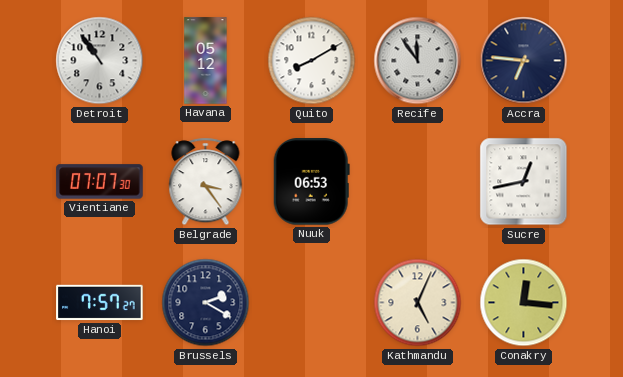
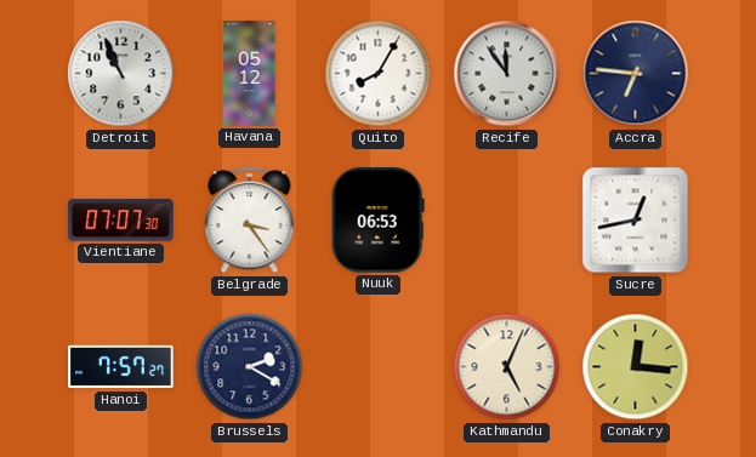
Detroit: 10:54 -> 10:56 (121, 74)
Quito: 8:10 -> 8:05 (379, 74)
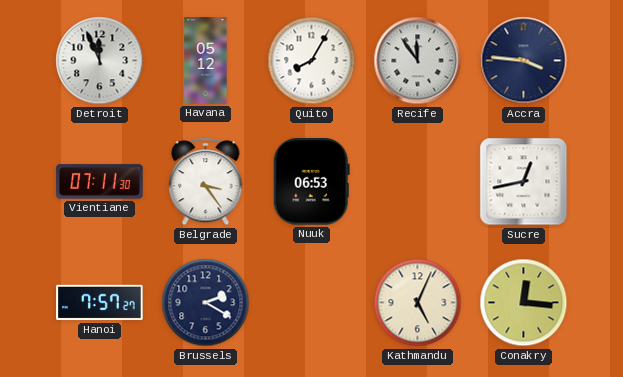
Detroit: 10:56 -> 11:56 (100, 61)
Accra: 6:46 -> 3:46 (524, 61)
Vientiane: 07:07 -> 07:11 (100, 182)
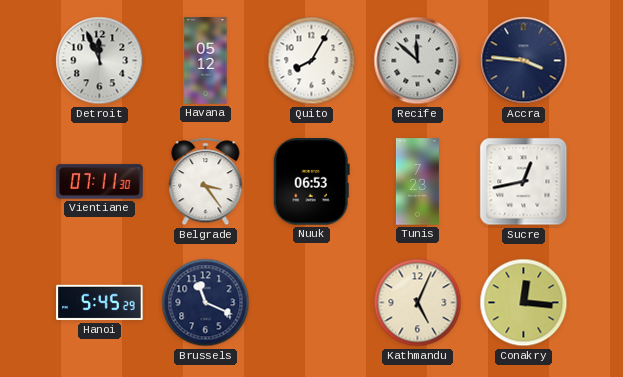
Recife: 11:54 -> 11:52 (418, 61)
Tunis: none -> 7:23 (417, 182)
Hanoi: 7:57 -> 5:45 (100, 303)
Brussels: 2:20 -> 11:19 (206, 303)
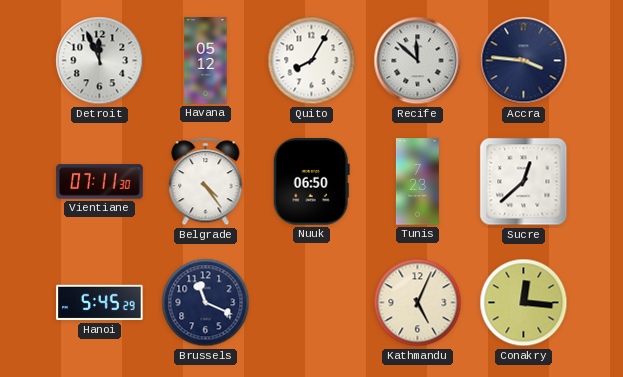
Belgrade: 3:24 -> 4:24 (206, 182)
Nuuk: 06:53 -> 06:50 (311, 182)
Sucre: 12:43 -> 12:38 (524, 182)
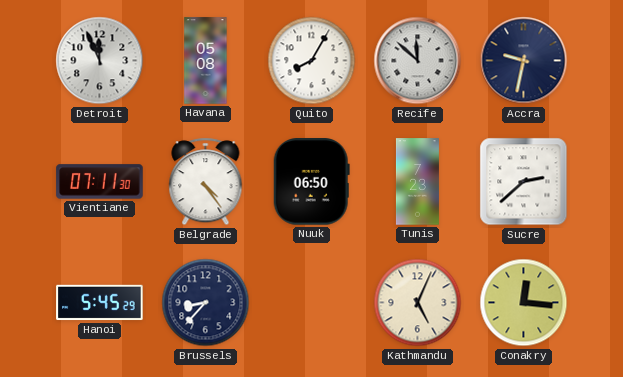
Havana: 05:12 -> 05:08 (206, 61)
Accra: 3:46 -> 9:32 (524, 61)
Sucre: 12:38 -> 2:38 (524, 182)
Brussels: 11:19 -> 8:37 (206, 303)
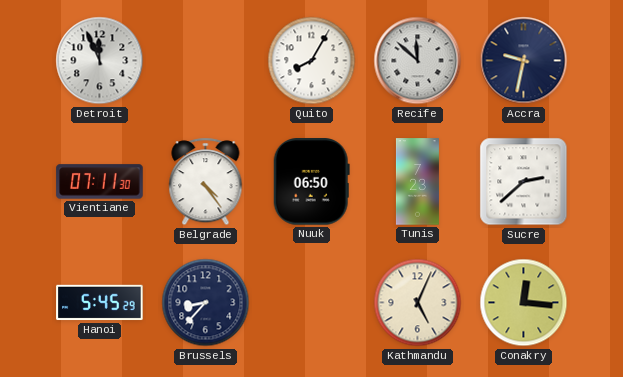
Havana: 05:08 -> none (206, 61)
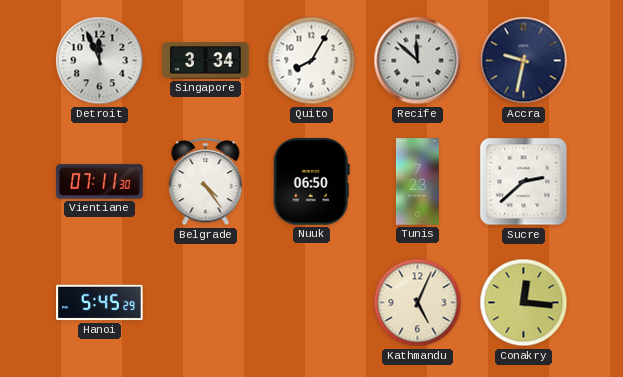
Singapore: none -> 3:34 (206, 61)
Brussels: 8:37 -> none (206, 303)
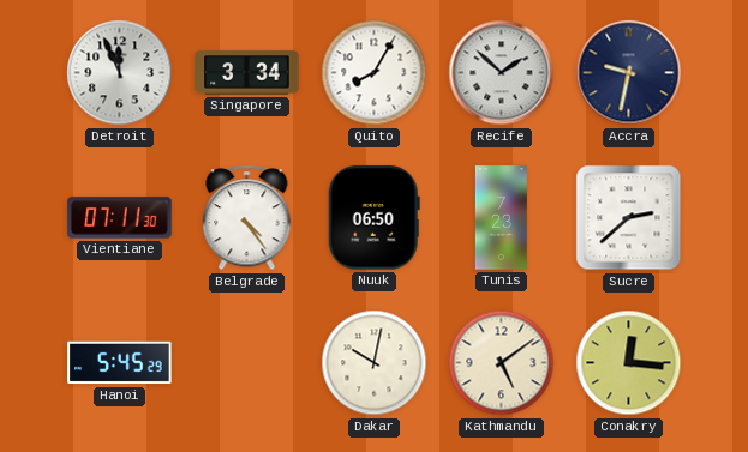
Recife: 11:52 -> 1:52 (502, 73)
Dakar: none -> 10:02 (375, 363)
Kathmandu: 5:04 -> 5:09 (502, 363)
